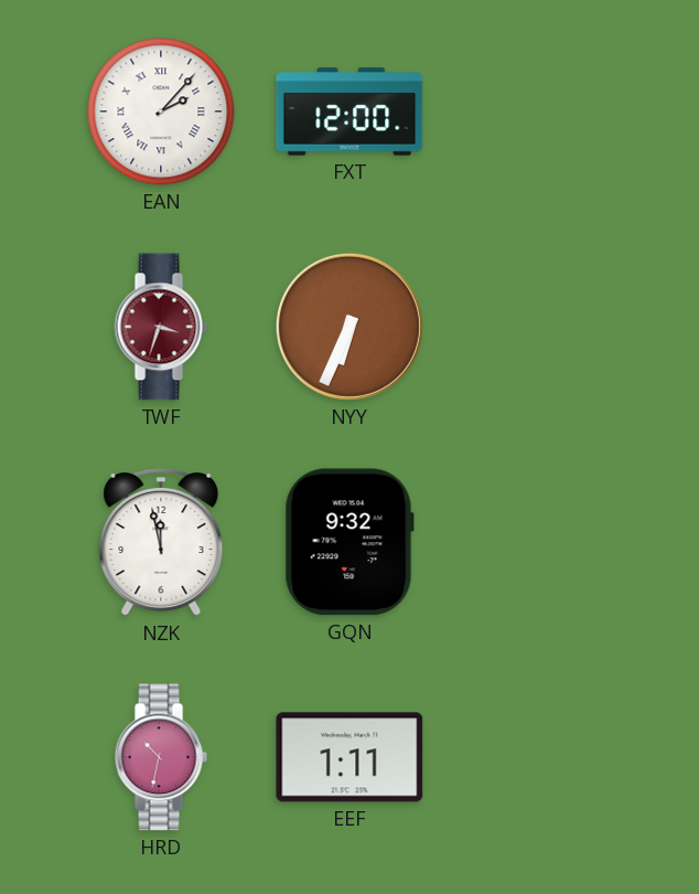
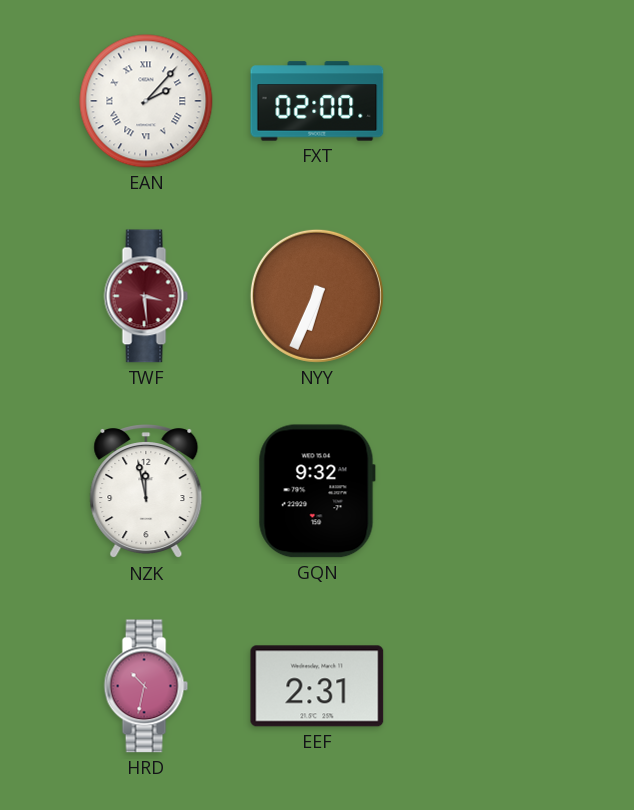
FXT: 12:00 -> 02:00 (317, 101)
TWF: 3:33 -> 3:29 (146, 296)
EEF: 1:11 -> 2:31 (317, 686)
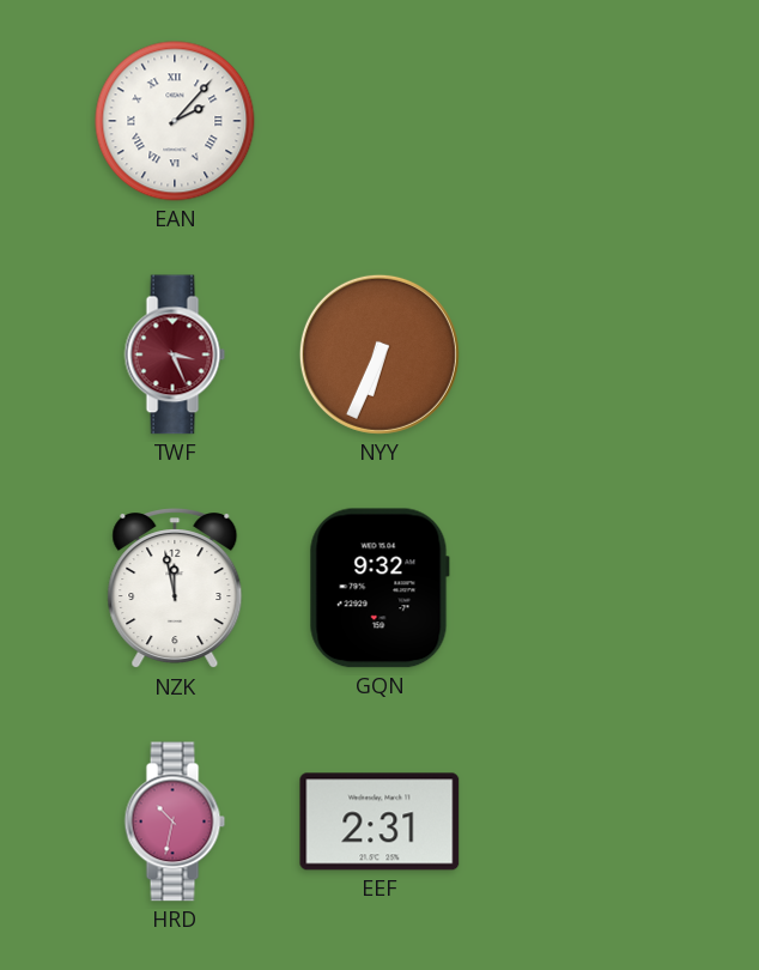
FXT: 02:00 -> none (317, 101)
TWF: 3:29 -> 3:26 (175, 354)
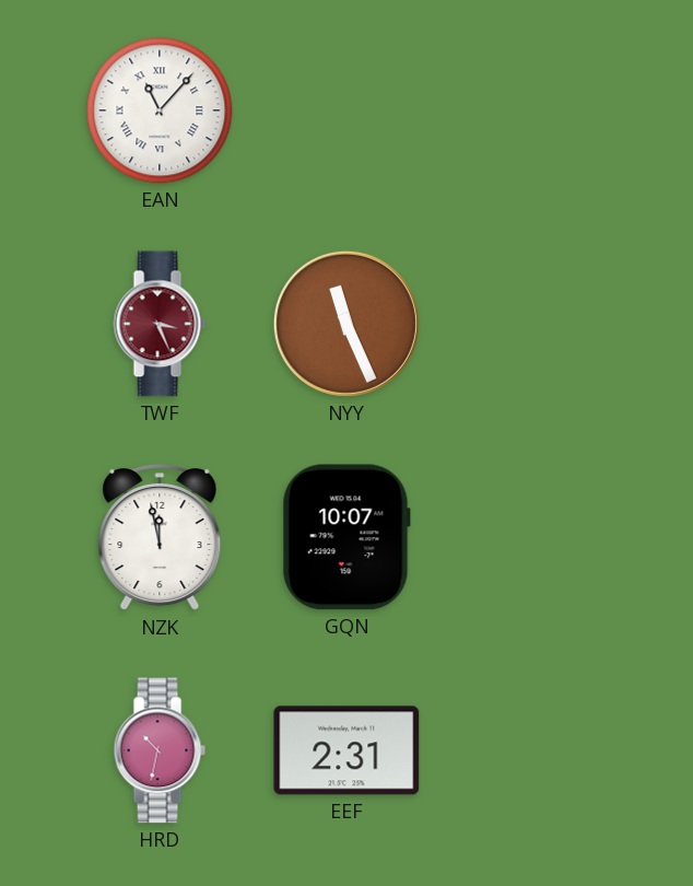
EAN: 2:07 -> 11:07 (160, 110)
NYY: 6:34 -> 11:26 (346, 324)
GQN: 9:32 -> 10:07 (346, 537)
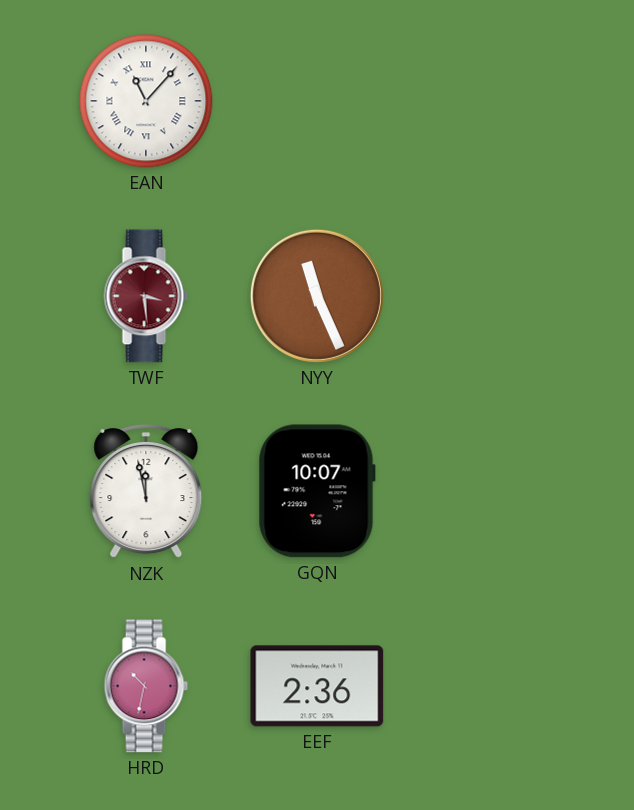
TWF: 3:26 -> 3:29 (146, 296)
EEF: 2:31 -> 2:36 (317, 686)
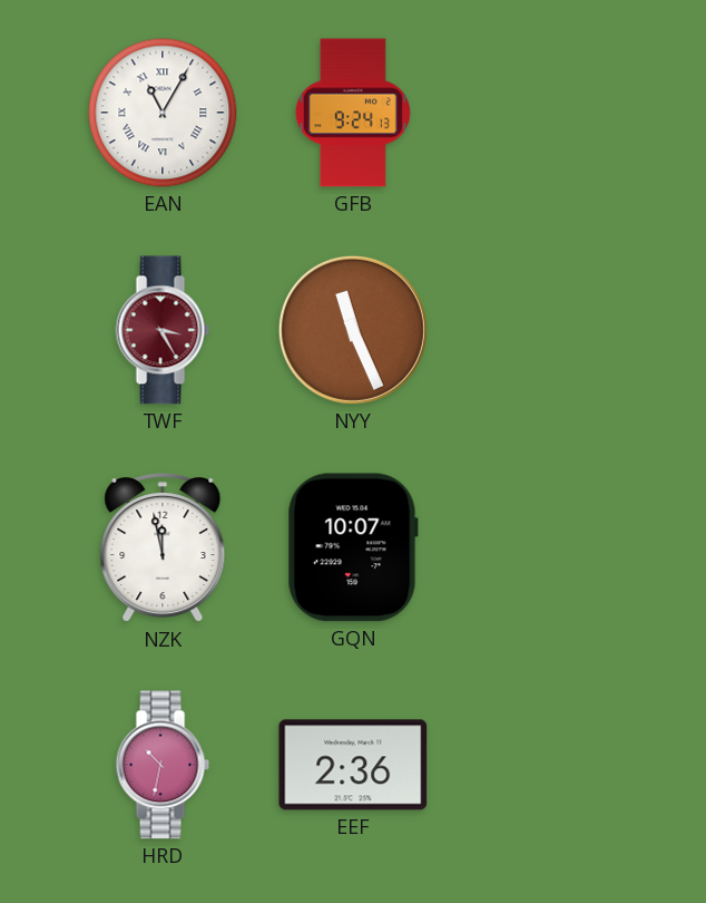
EAN: 11:07 -> 11:05 (163, 113)
GFB: none -> 9:24 (353, 113)
TWF: 3:29 -> 3:25 (163, 330)
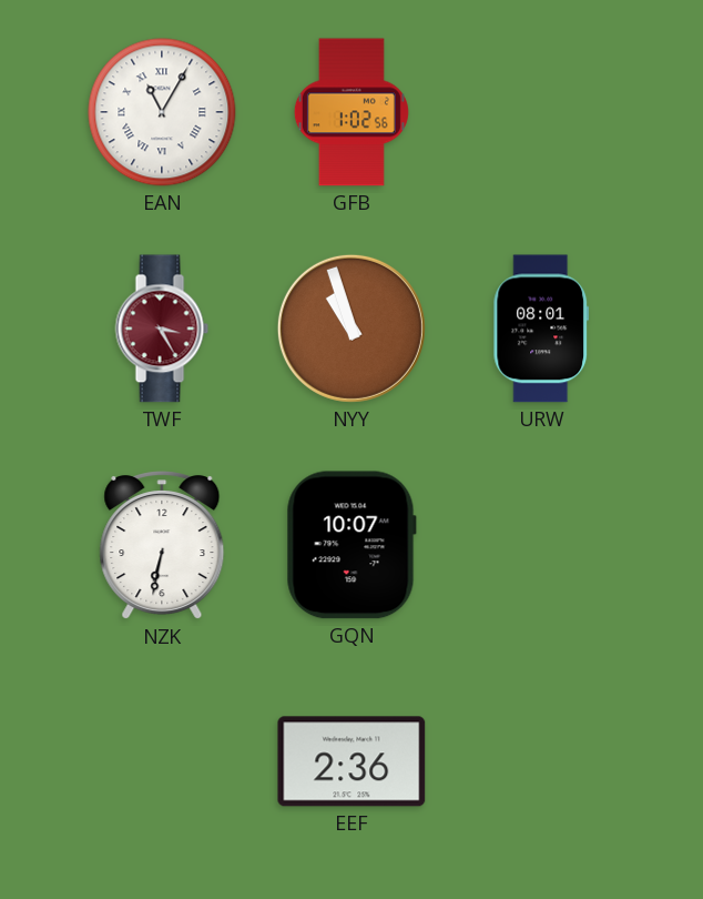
GFB: 9:24 -> 1:02 (351, 112)
NYY: 11:26 -> 10:57 (351, 329)
URW: none -> 08:01 (541, 329)
NZK: 11:58 -> 6:32 (162, 546)
HRD: 10:32 -> none (163, 765)
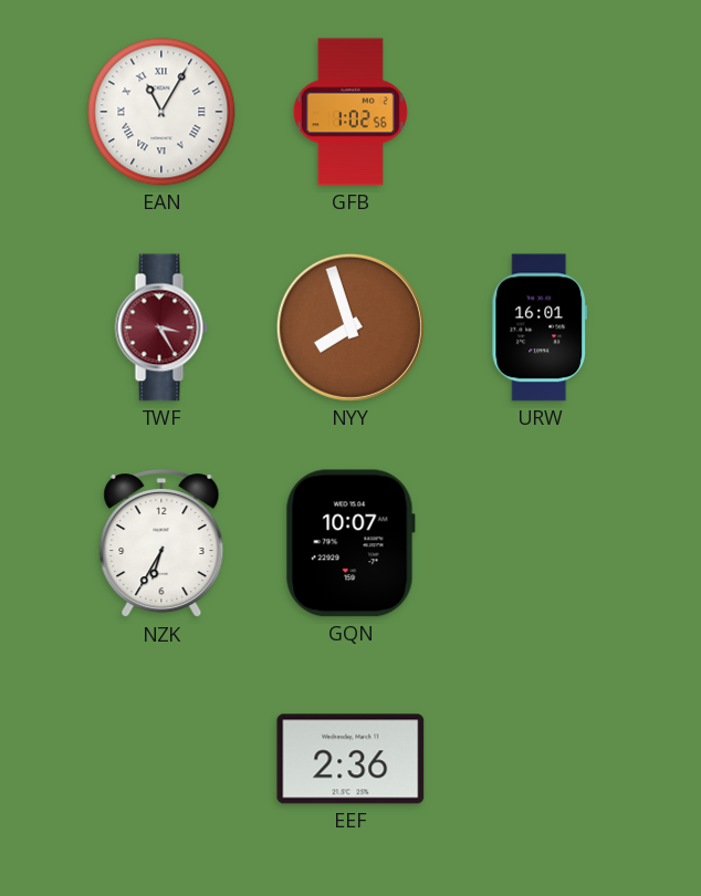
NYY: 10:57 -> 7:57 (350, 327)
URW: 08:01 -> 16:01 (540, 327)
NZK: 6:32 -> 6:35 (161, 544)
